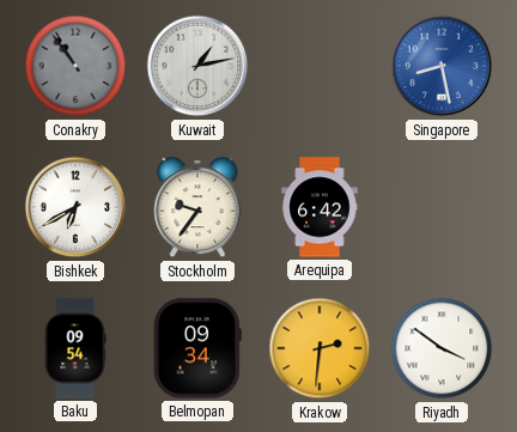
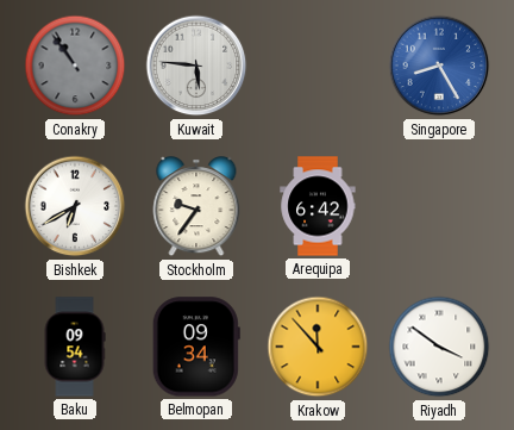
Kuwait: 1:13 -> 5:46 (196, 66)
Singapore: 8:28 -> 8:25 (439, 66)
Krakow: 2:31 -> 11:53 (318, 347)
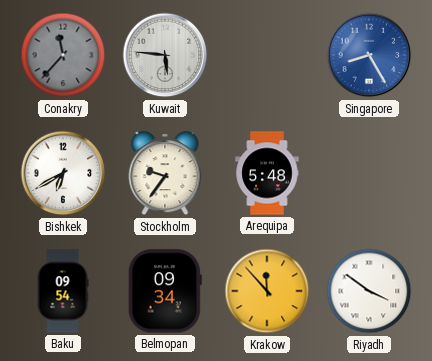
Conakry: 10:54 -> 11:37 (63, 55)
Arequipa: 6:42 -> 5:48 (267, 173)
